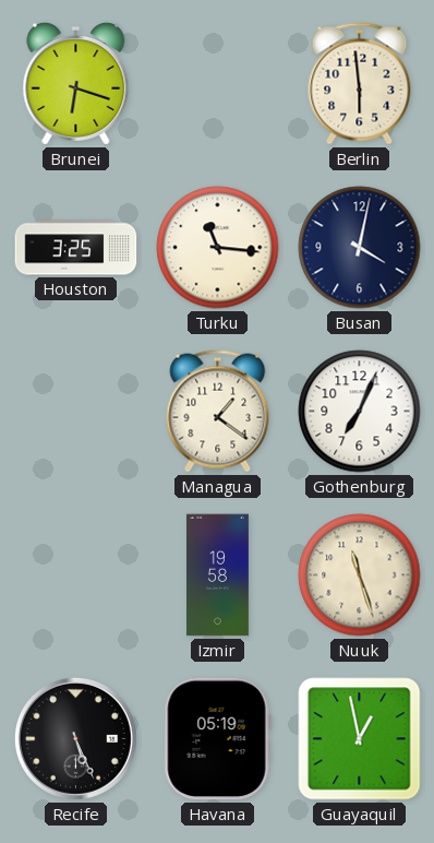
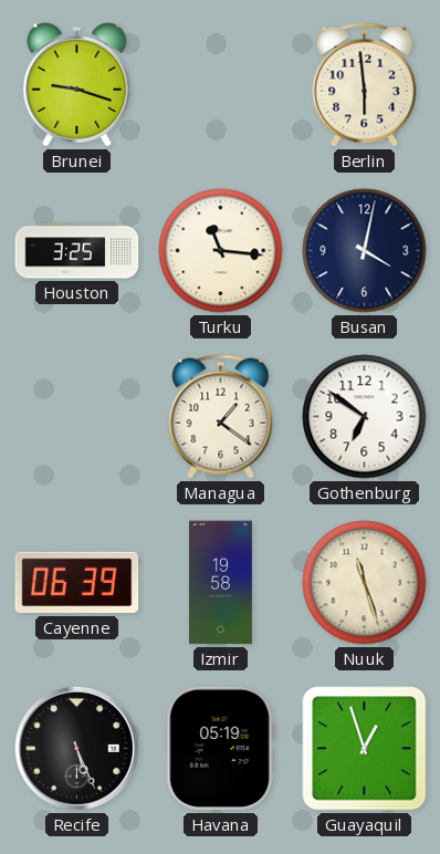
Brunei: 6:18 -> 9:18 (77, 84)
Gothenburg: 7:04 -> 6:51 (365, 417)
Cayenne: none -> 06:39 (77, 583)
Guayaquil: 12:58 -> 12:57 (365, 749)
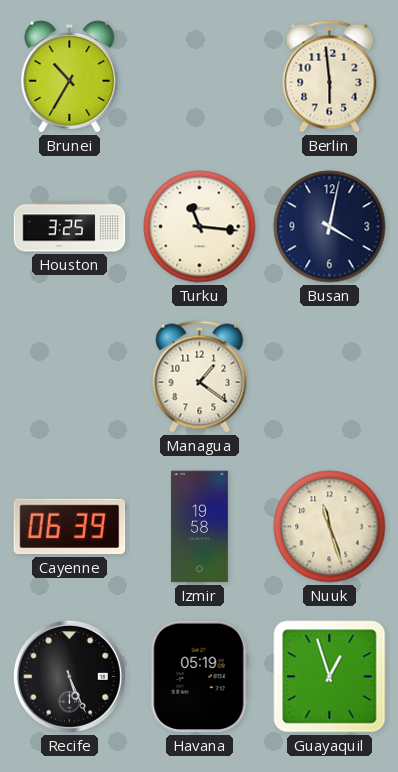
Brunei: 9:18 -> 10:35 (70, 76)
Gothenburg: 6:51 -> none (365, 417)
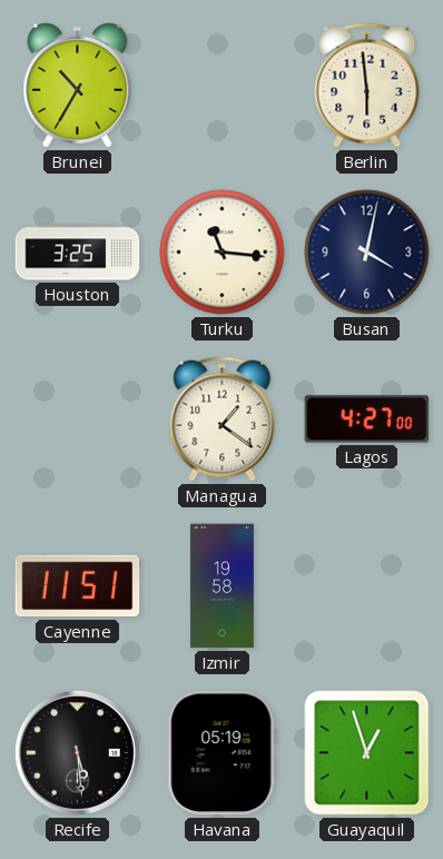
Lagos: none -> 4:27 (367, 419)
Cayenne: 06:39 -> 11:51 (78, 586)
Nuuk: 11:27 -> none (330, 527)
Recife: 5:26 -> 5:29 (77, 752)
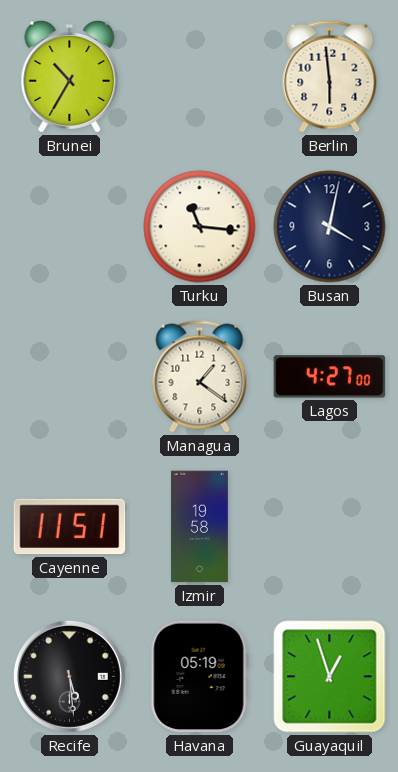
Houston: 3:25 -> none (78, 253)
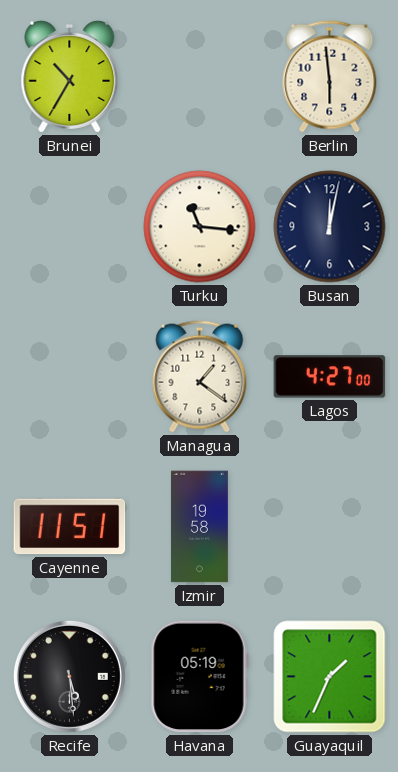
Busan: 4:02 -> 12:02 (330, 227)
Guayaquil: 12:57 -> 1:34 (330, 677)
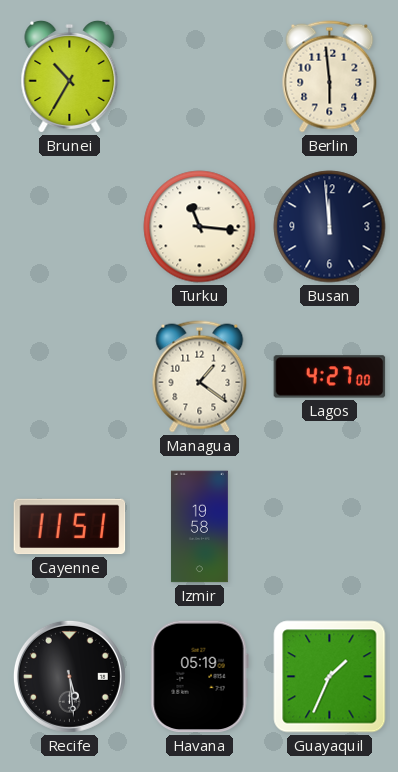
Busan: 12:02 -> 11:59 (330, 227)
